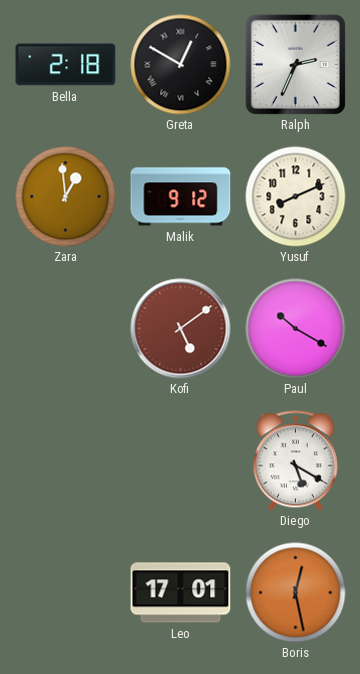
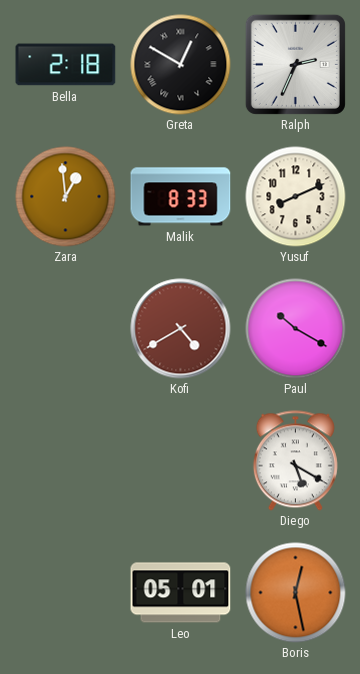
Malik: 9:12 -> 8:33 (181, 197)
Kofi: 5:09 -> 4:40 (181, 329)
Leo: 17:01 -> 05:01 (181, 593)
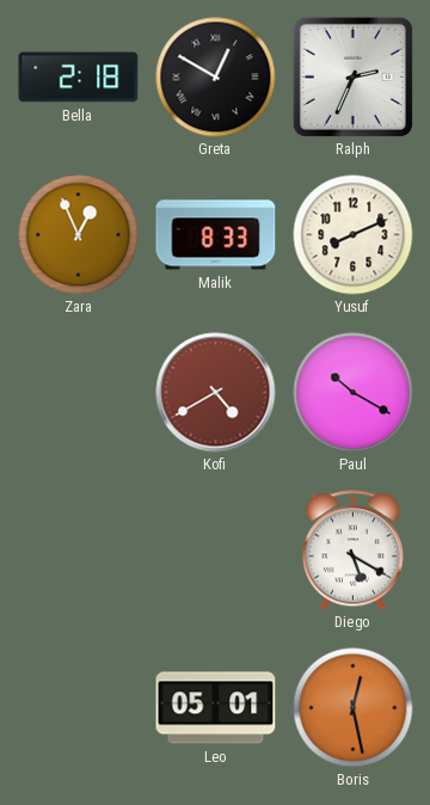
Zara: 12:59 -> 12:56 (79, 235)
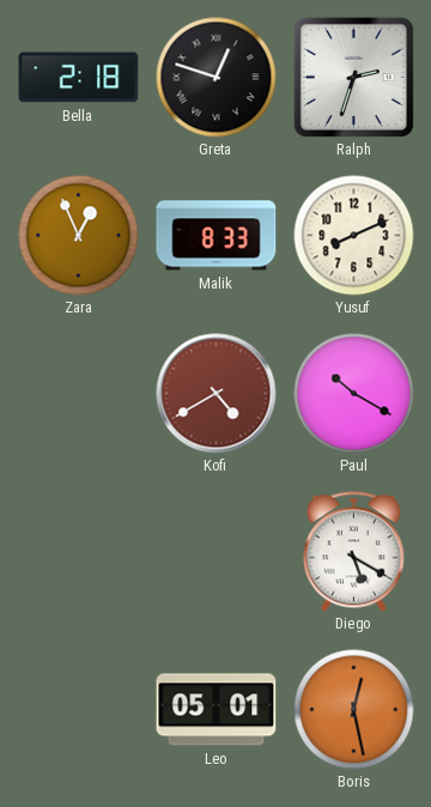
Greta: 12:50 -> 12:48 (217, 78)
Ralph: 2:34 -> 2:33 (353, 77)
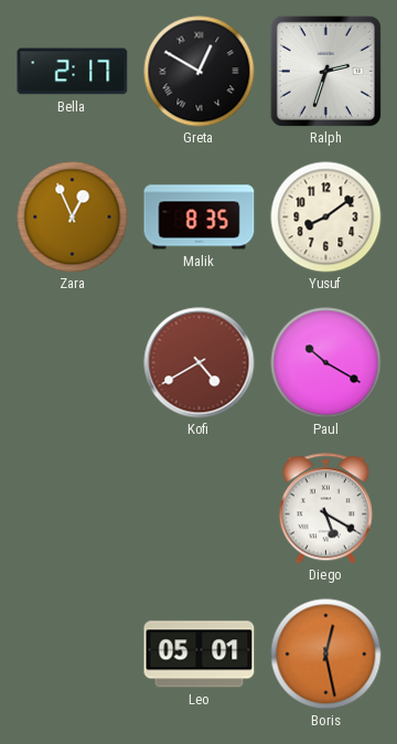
Bella: 2:18 -> 2:17 (73, 72)
Greta: 12:48 -> 12:50 (200, 72)
Malik: 8:33 -> 8:35 (200, 217)
Yusuf: 8:11 -> 8:09 (326, 217)
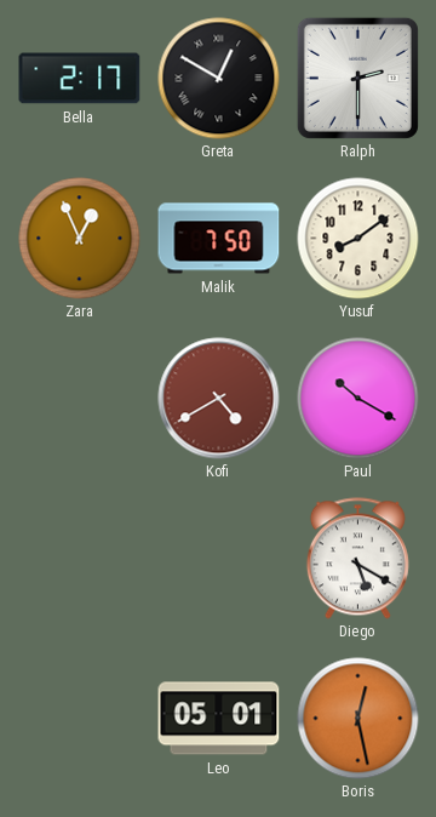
Ralph: 2:33 -> 2:30 (357, 78)
Malik: 8:35 -> 7:50 (219, 239)
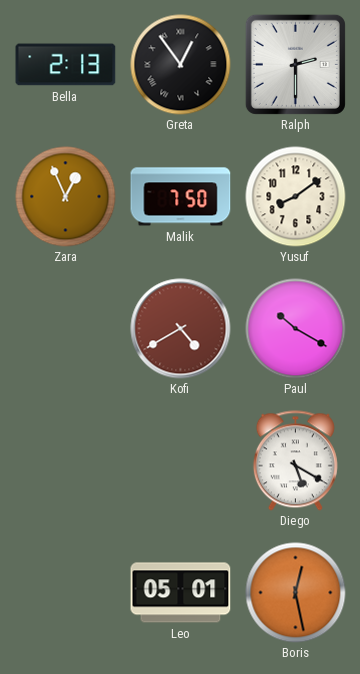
Bella: 2:17 -> 2:13 (66, 65)
Greta: 12:50 -> 12:54 (181, 65)
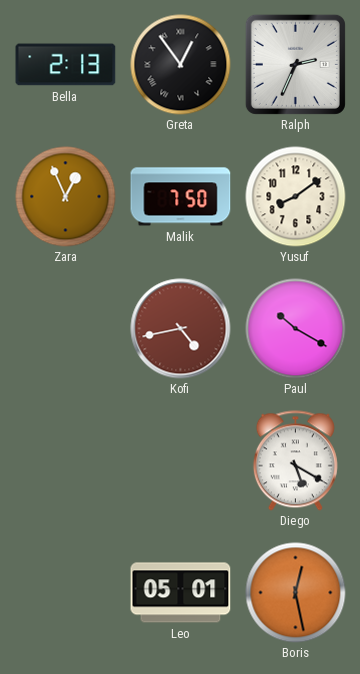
Ralph: 2:30 -> 2:34 (295, 64)
Kofi: 4:40 -> 4:43 (181, 329)
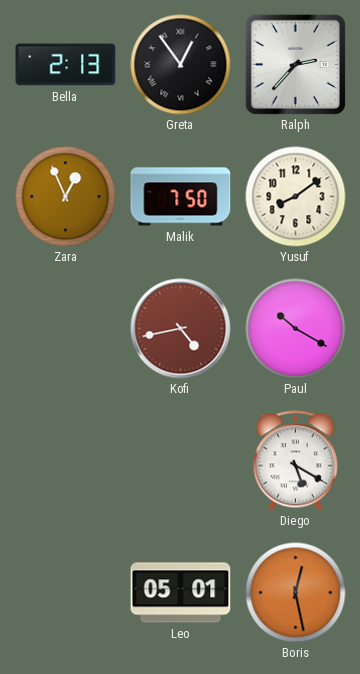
Ralph: 2:34 -> 2:37 (295, 64)
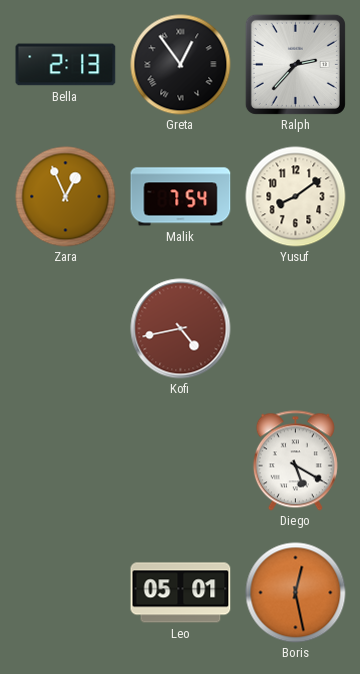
Malik: 7:50 -> 7:54 (181, 197)
Paul: 10:20 -> none (296, 329)
